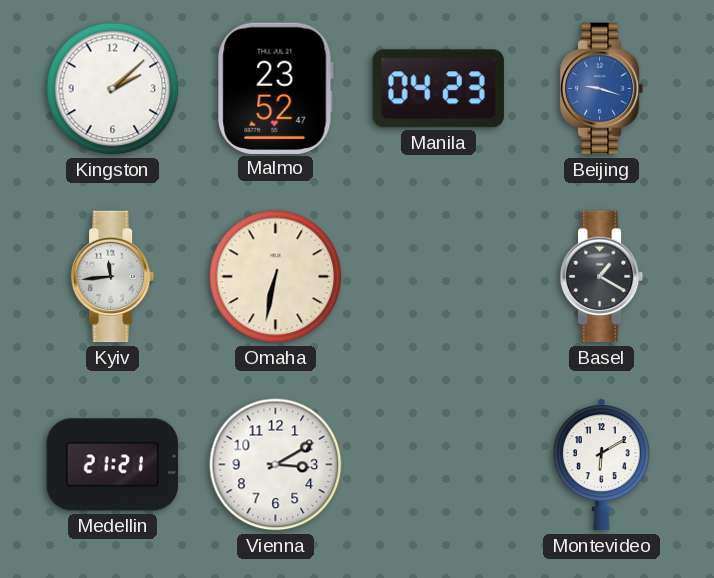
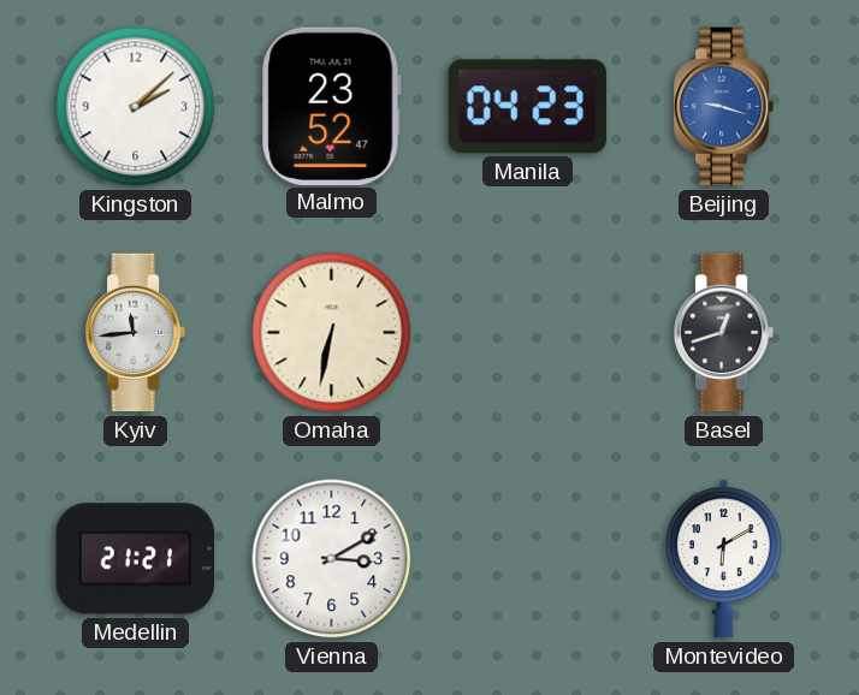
Basel: 1:20 -> 12:42 (724, 333)
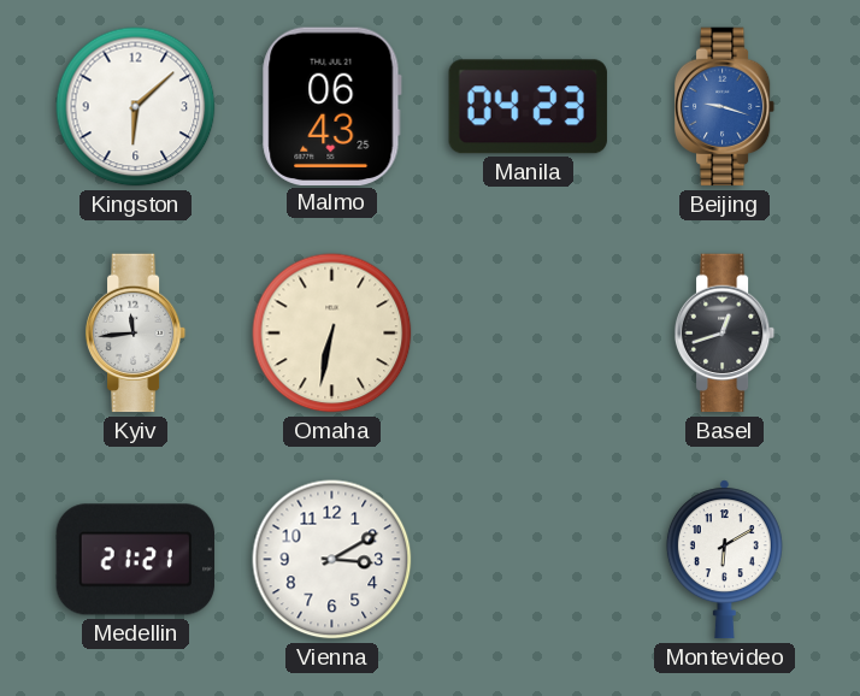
Kingston: 2:08 -> 6:08 (136, 107)
Malmo: 23:52 -> 06:43 (331, 106)
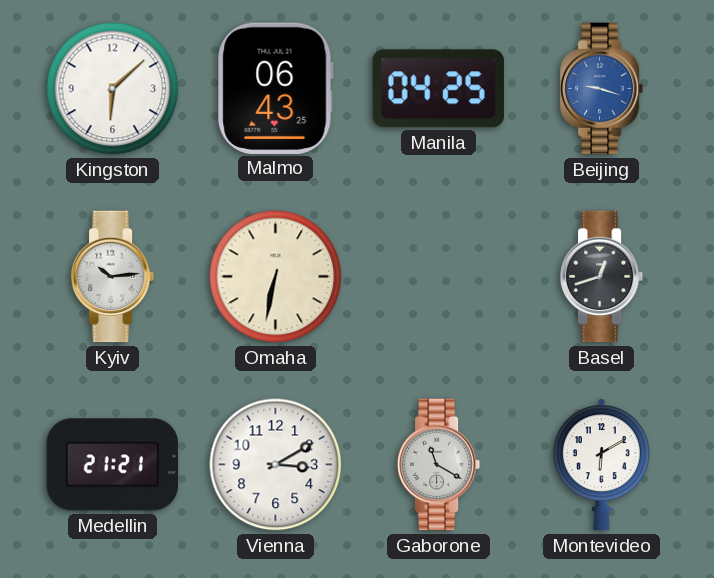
Manila: 04:23 -> 04:25 (438, 89)
Kyiv: 11:44 -> 10:14 (113, 277)
Gaborone: none -> 11:20 (439, 465)
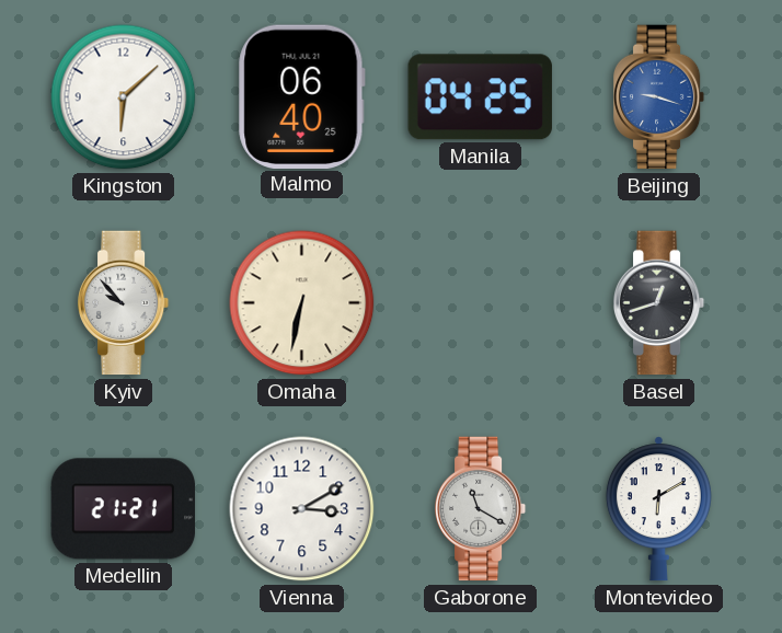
Malmo: 06:43 -> 06:40 (301, 96)
Kyiv: 10:14 -> 9:53 (124, 303)
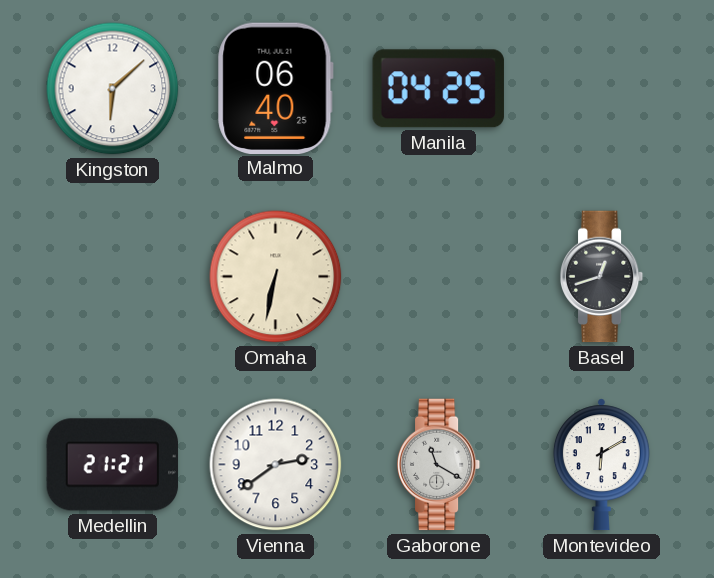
Beijing: 9:18 -> none (659, 97)
Kyiv: 9:53 -> none (124, 303)
Vienna: 3:10 -> 2:39 (276, 465)
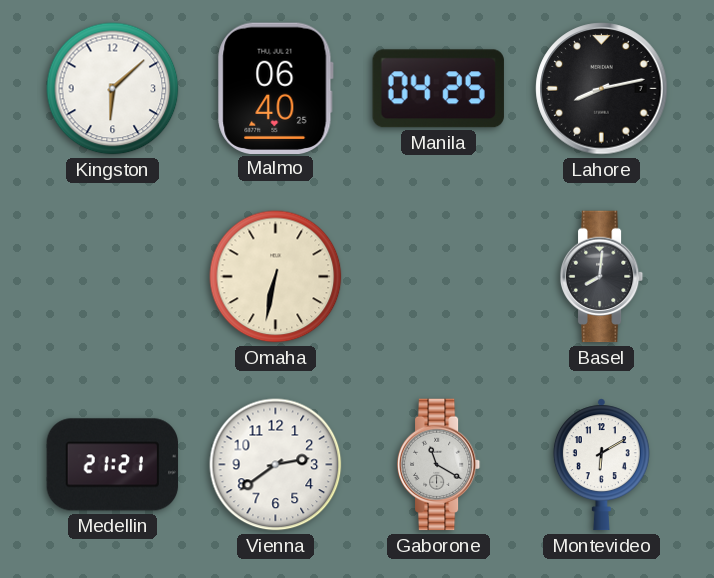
Lahore: none -> 8:13 (602, 89)
Basel: 12:42 -> 8:01 (602, 277)
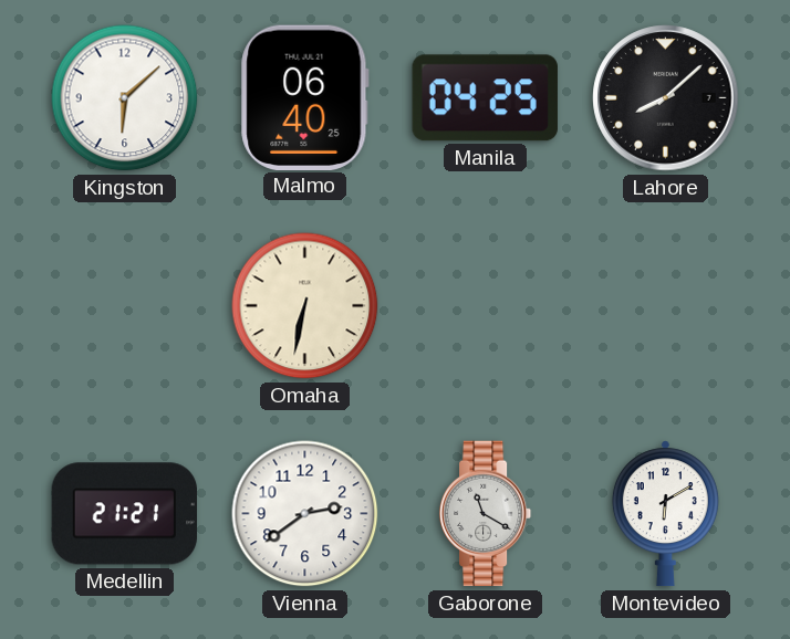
Lahore: 8:13 -> 8:08 (666, 98)
Basel: 8:01 -> none (602, 277)
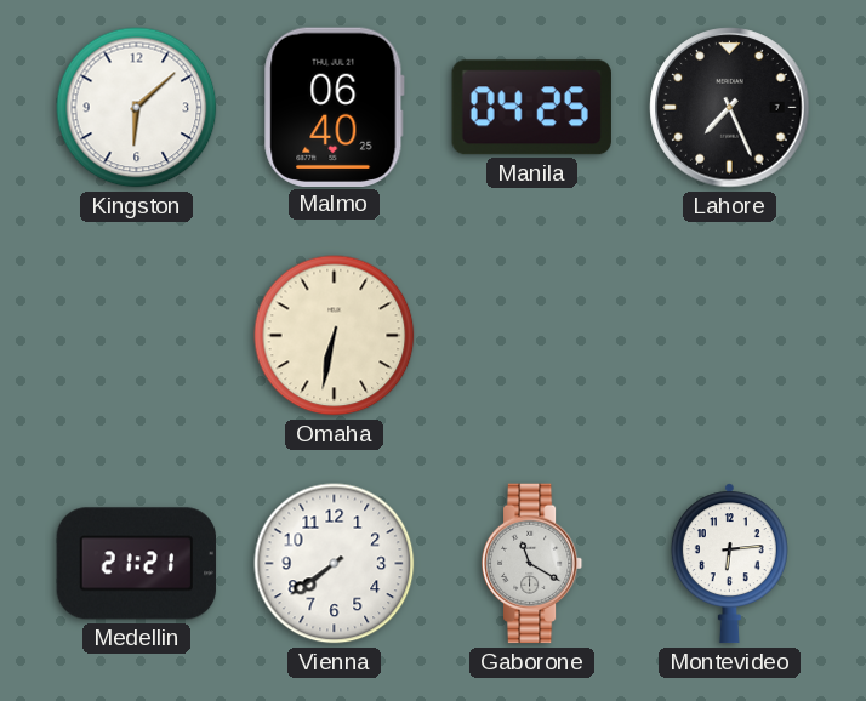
Lahore: 8:08 -> 7:26 (730, 108)
Vienna: 2:39 -> 7:39 (335, 564)
Montevideo: 6:10 -> 6:14 (729, 564)
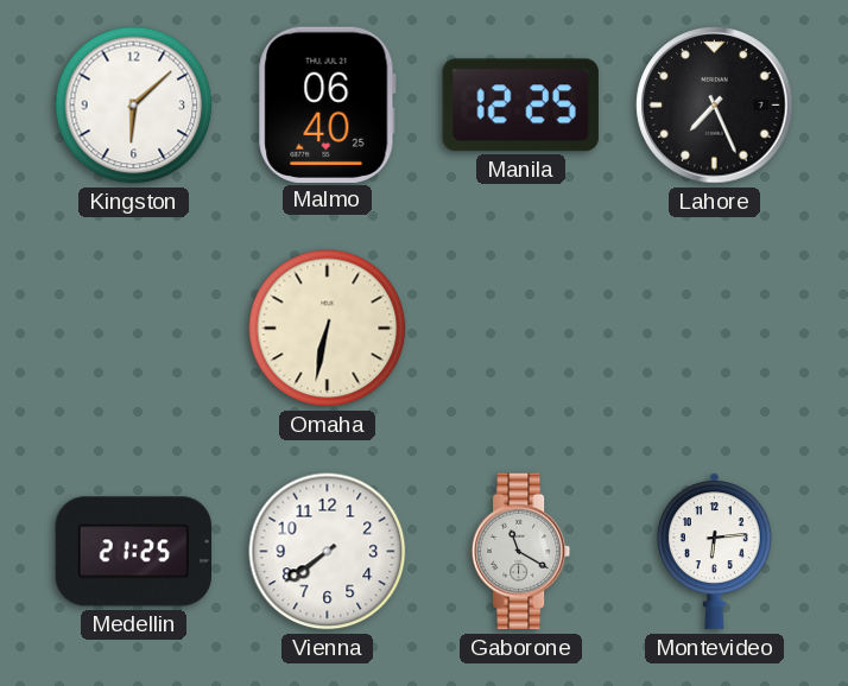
Manila: 04:25 -> 12:25 (520, 106)
Medellin: 21:21 -> 21:25 (134, 552)
